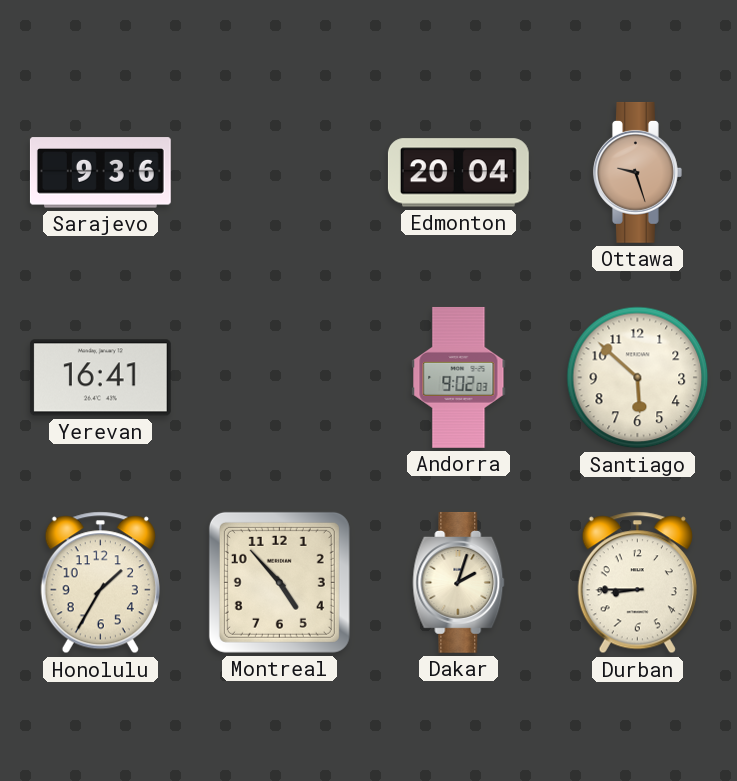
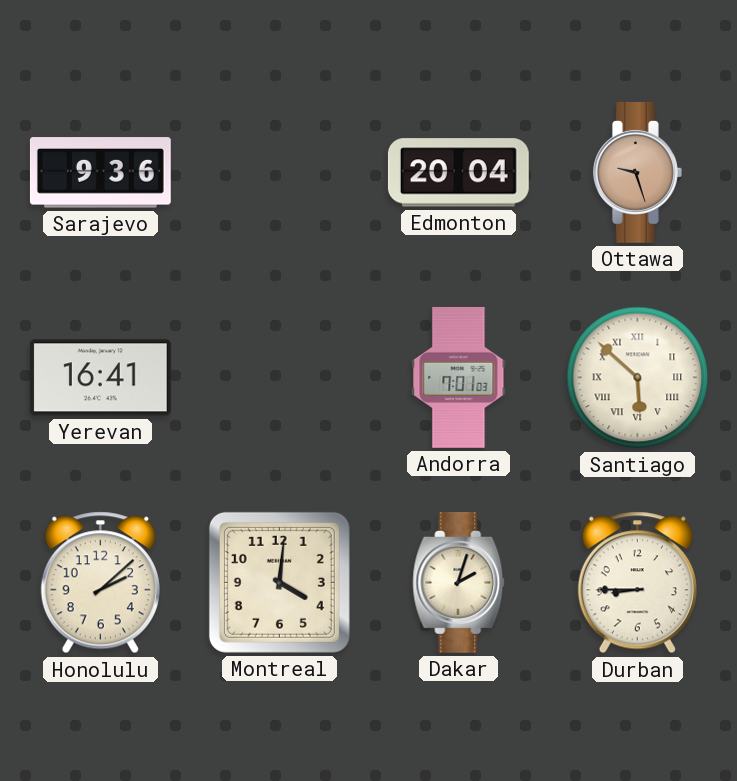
Andorra: 9:02 -> 7:01 (459, 377)
Santiago numerals: Arabic -> Roman (638, 378)
Honolulu: 1:35 -> 2:08 (100, 583)
Montreal: 4:53 -> 4:01 (279, 582)
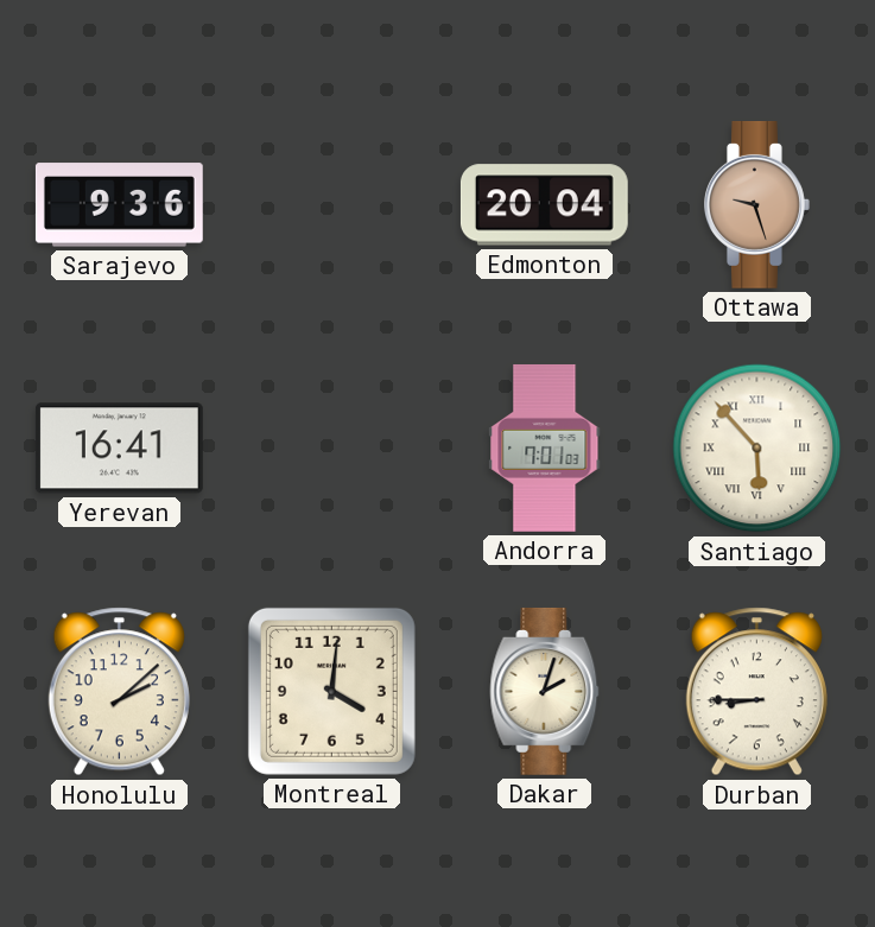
Santiago: 5:52 -> 5:53 (757, 449)
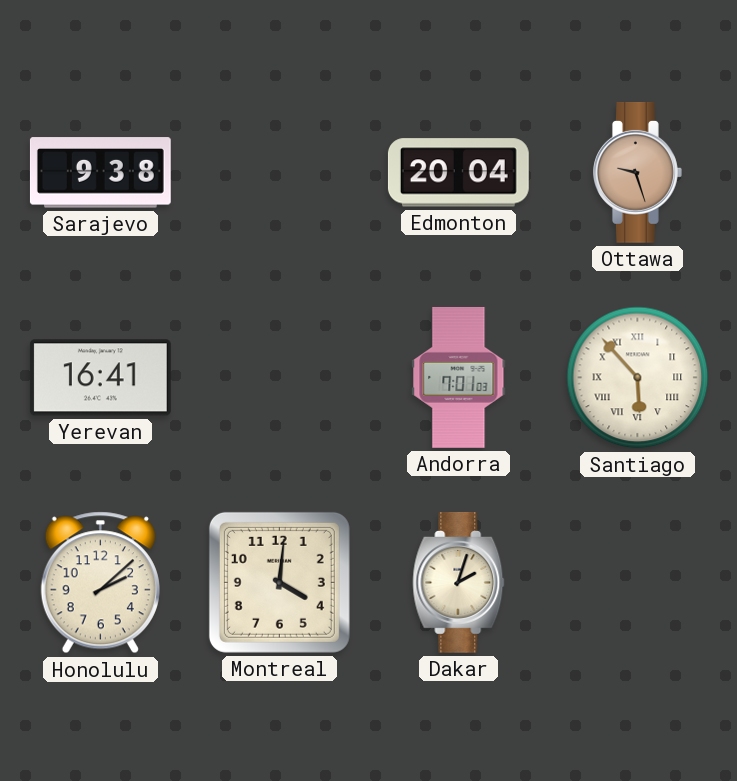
Sarajevo: 9:36 -> 9:38 (100, 173)
Durban: 8:45 -> none (756, 692)
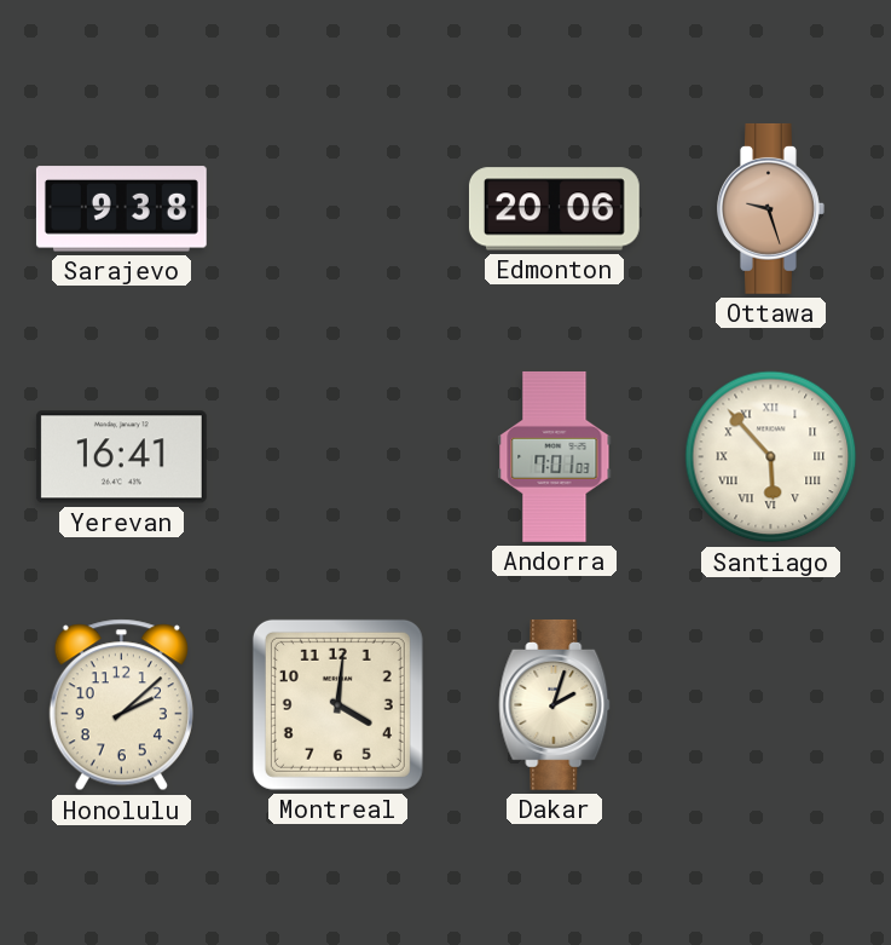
Edmonton: 20:04 -> 20:06 (554, 209)
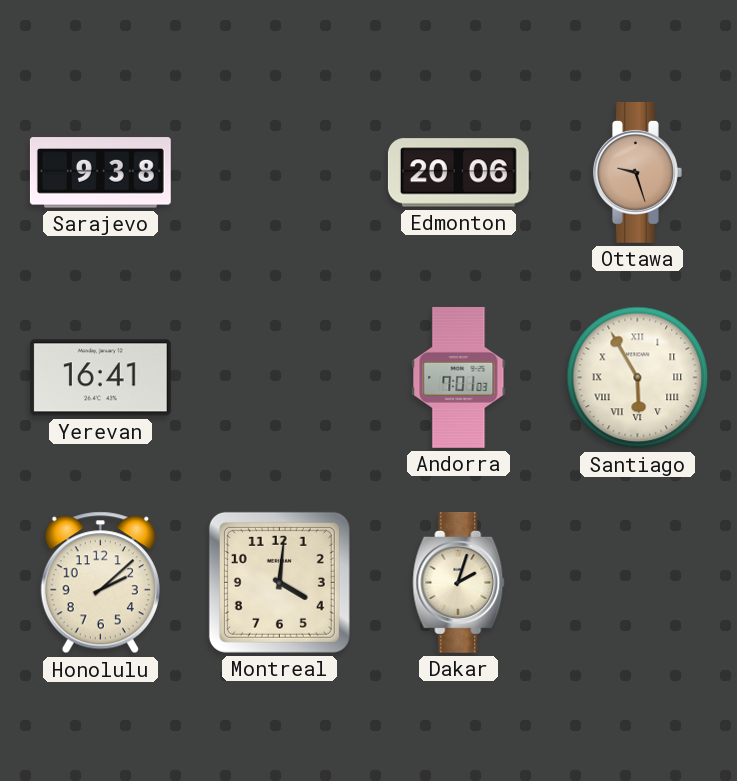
Santiago: 5:53 -> 5:55 (638, 378)
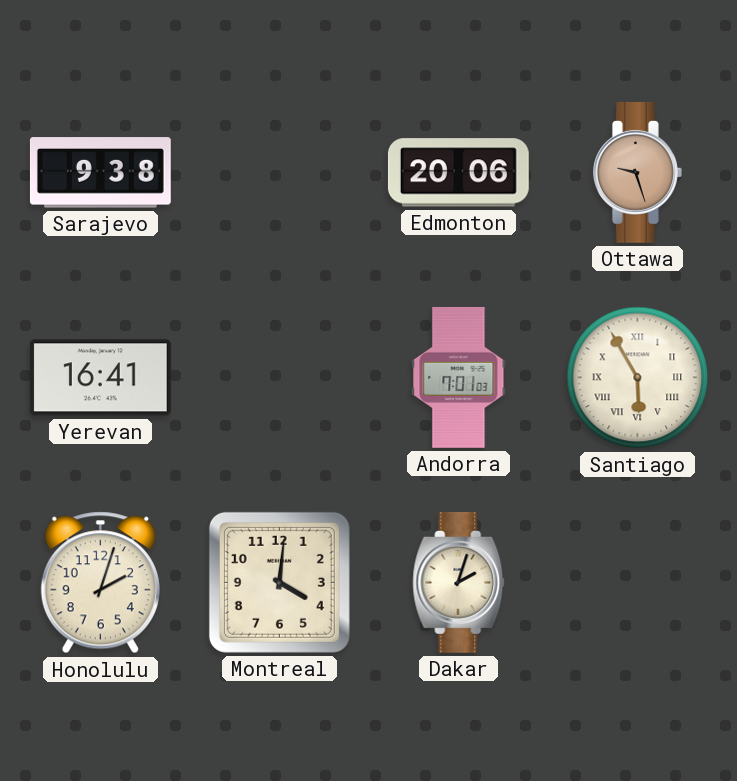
Honolulu: 2:08 -> 2:03 (100, 583)
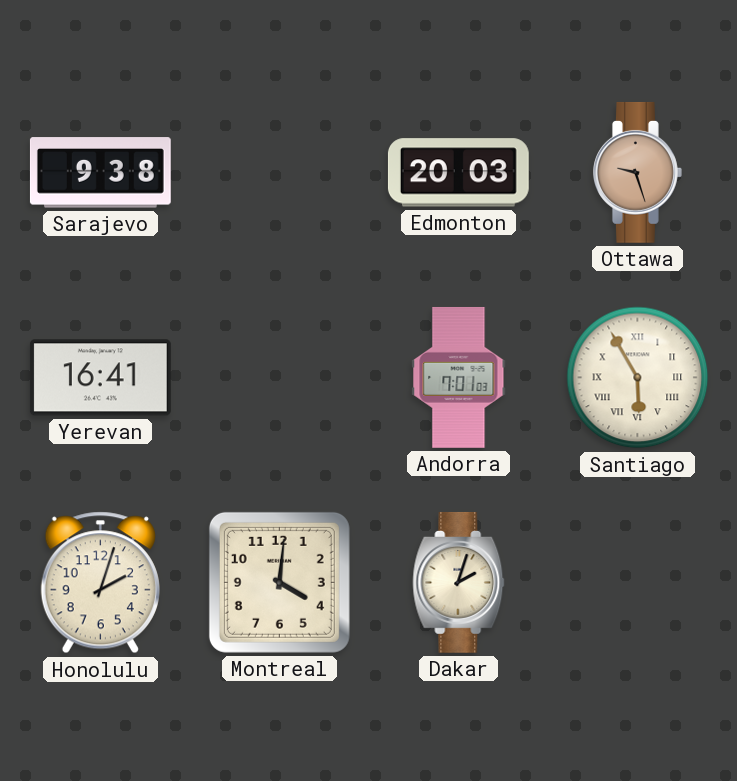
Edmonton: 20:06 -> 20:03 (458, 173)
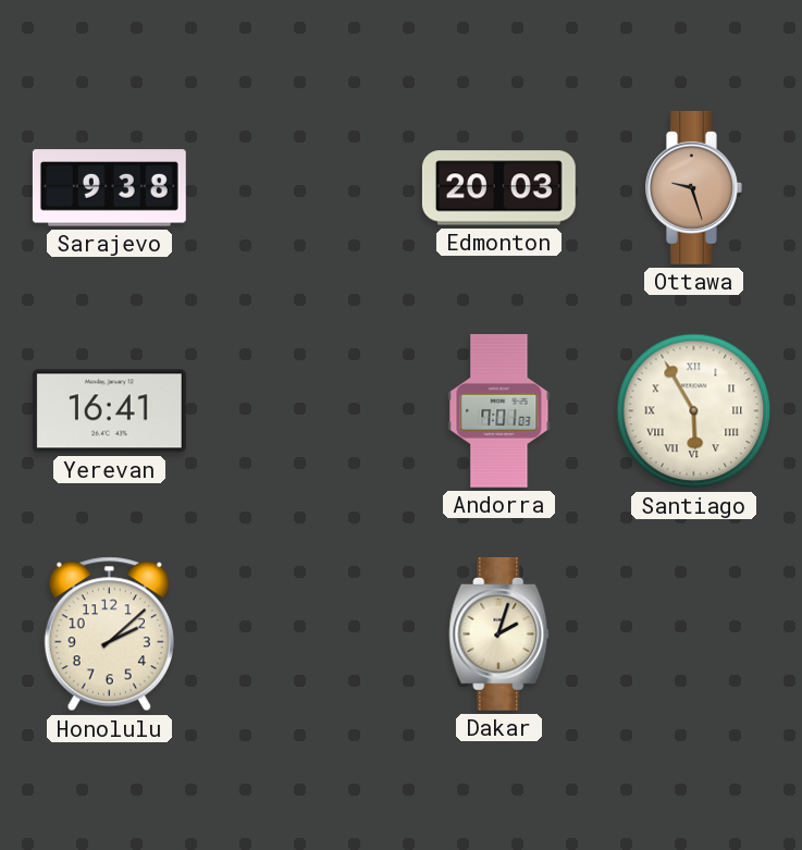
Honolulu: 2:03 -> 2:08 (109, 635)
Montreal: 4:01 -> none (279, 582)
